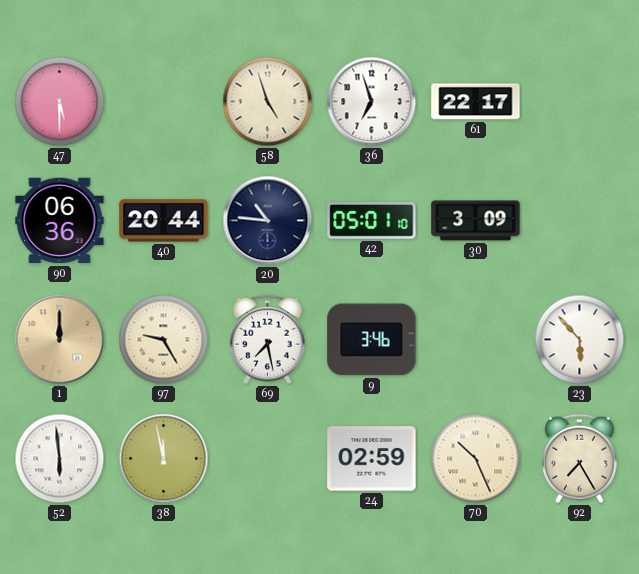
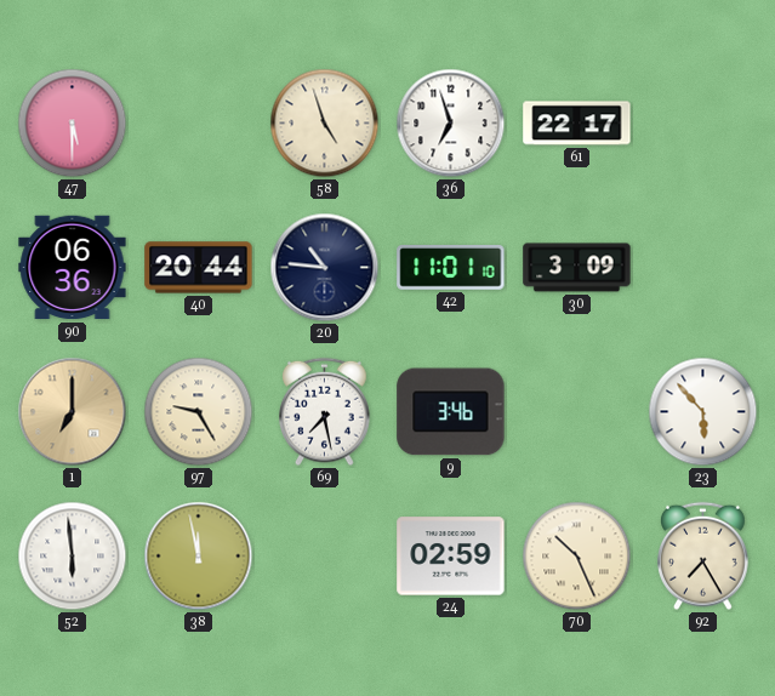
42: 05:01 -> 11:01 (451, 268)
1: 12:00 -> 7:00 (73, 412)
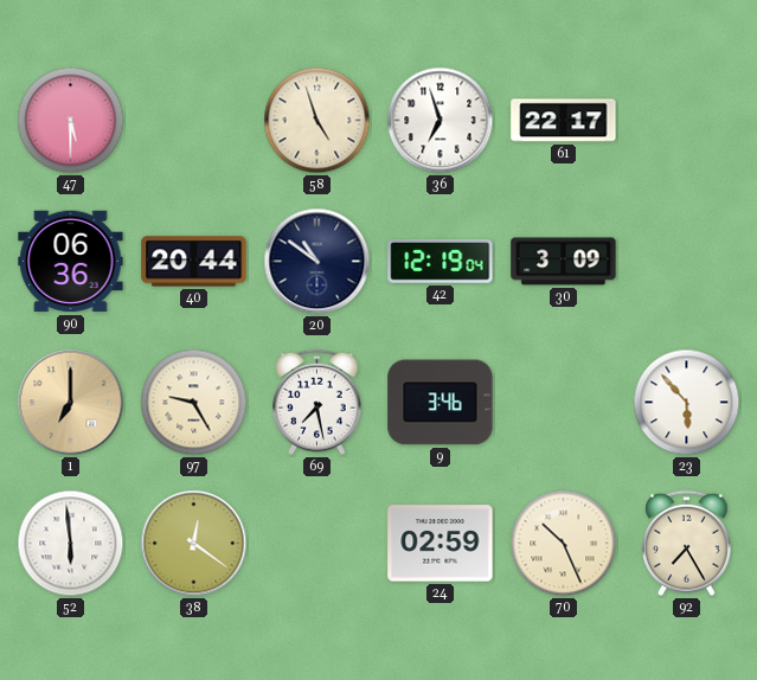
20: 10:46 -> 10:51 (317, 262)
42: 11:01 -> 12:19 (441, 262)
38: 11:58 -> 12:21 (194, 544)
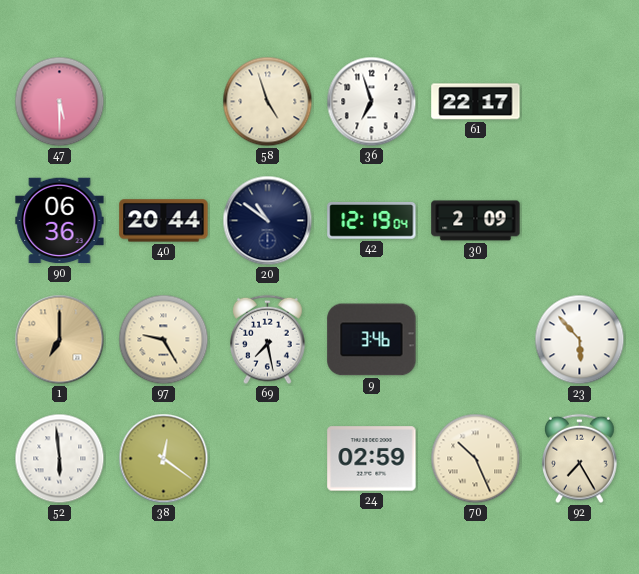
30: 3:09 -> 2:09 (476, 221)
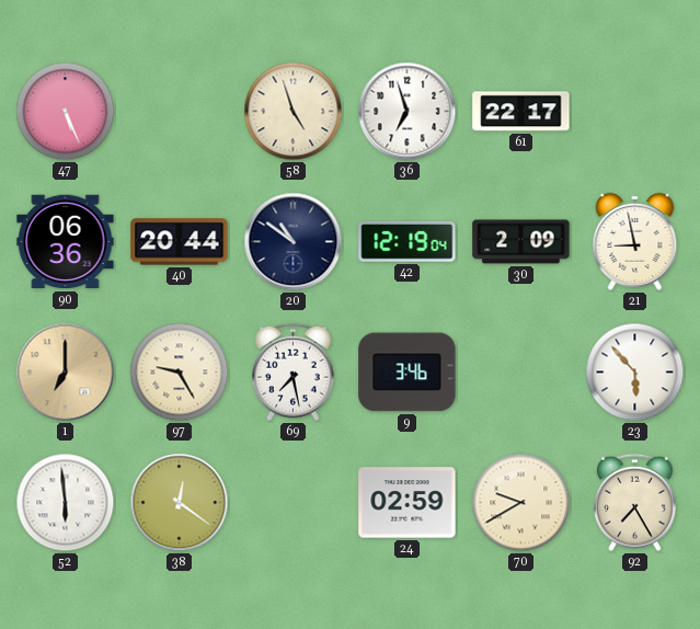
47: 5:30 -> 5:26 (66, 112)
21: none -> 8:58 (635, 241)
70: 10:26 -> 9:40 (521, 503)
